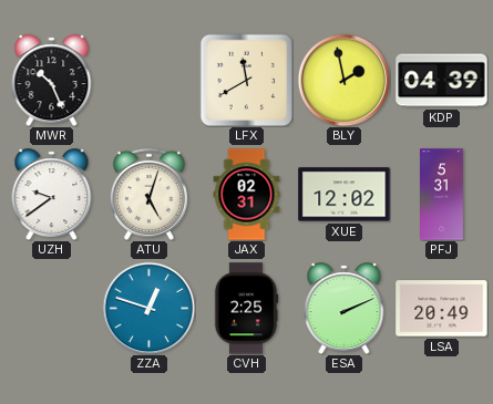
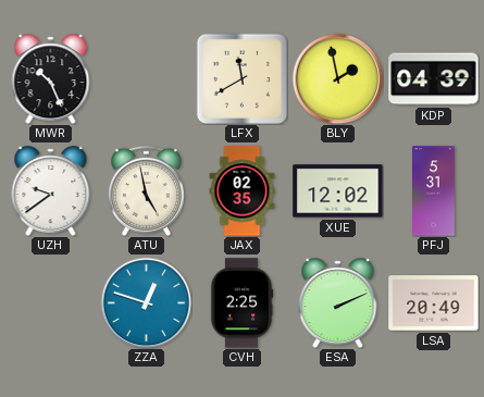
ATU: 5:03 -> 4:58 (146, 190)
JAX: 02:31 -> 02:35 (243, 191)
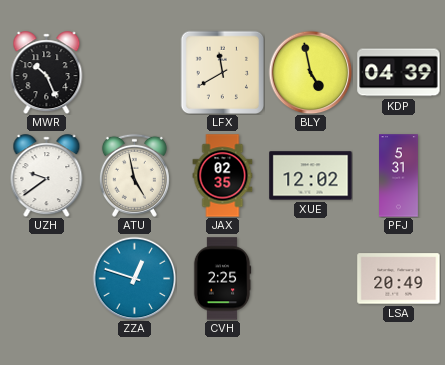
BLY: 1:58 -> 4:58 (310, 72)
ESA: 2:11 -> none (338, 303)
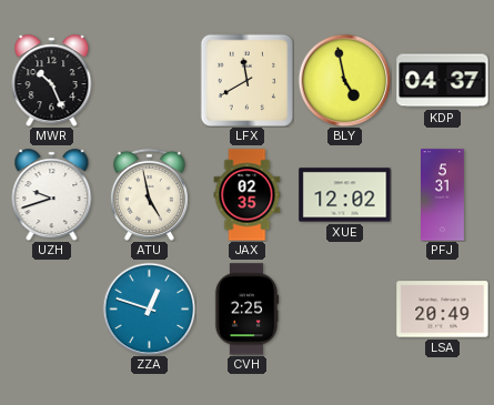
KDP: 04:39 -> 04:37 (443, 81)
UZH: 9:39 -> 9:42 (52, 195)
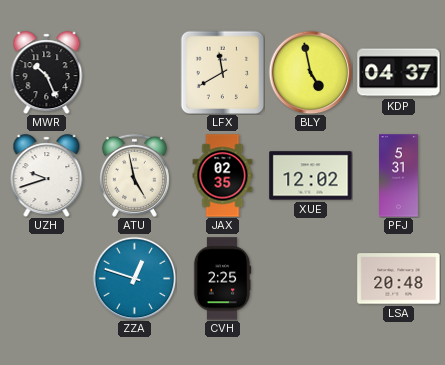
LSA: 20:49 -> 20:48 (399, 279)
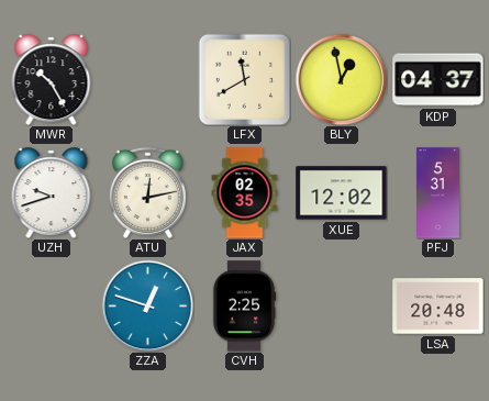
MWR: 10:26 -> 10:25 (52, 80)
BLY: 4:58 -> 12:58 (341, 79)
ATU: 4:58 -> 12:13 (147, 192)
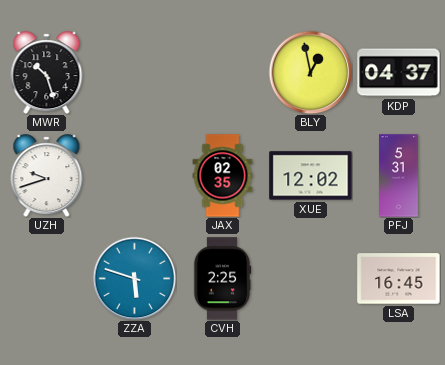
MWR: 10:25 -> 10:27 (47, 73)
LFX: 11:40 -> none (244, 79)
ATU: 12:13 -> none (147, 192)
ZZA: 12:48 -> 5:48 (134, 278)
LSA: 20:48 -> 16:45 (399, 279)
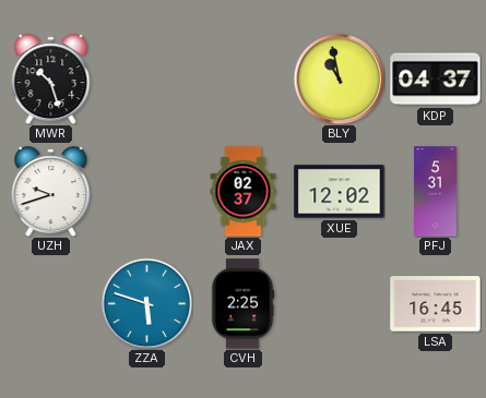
BLY: 12:58 -> 10:58 (339, 79)
JAX: 02:35 -> 02:37 (244, 192)
